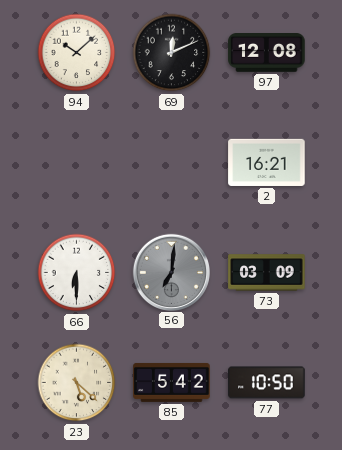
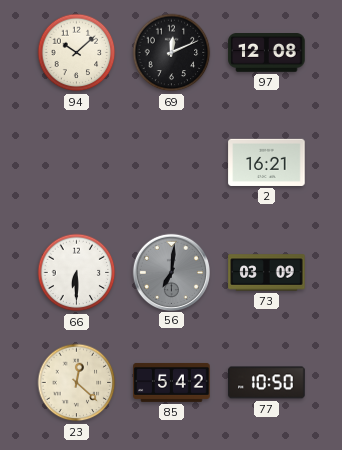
23: 5:22 -> 12:22 (77, 383)
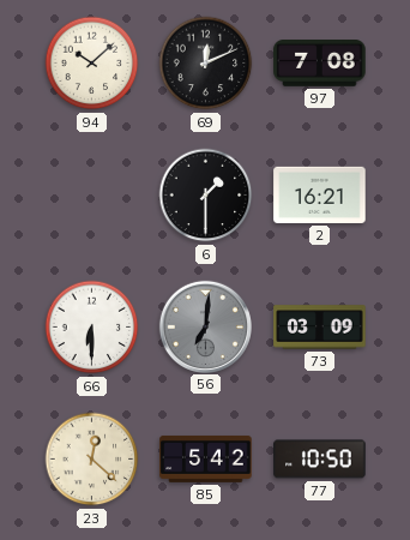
97: 12:08 -> 7:08 (320, 64)
6: none -> 1:30 (206, 196)
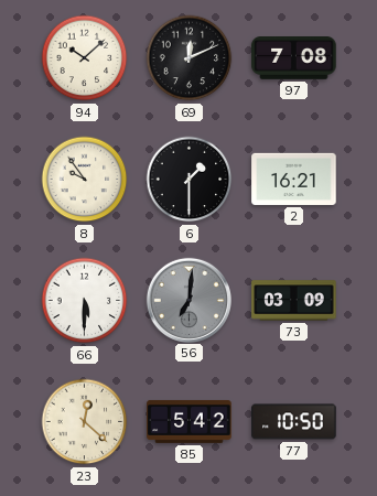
8: none -> 9:54 (85, 180)
66: 6:30 -> 5:30 (85, 301)
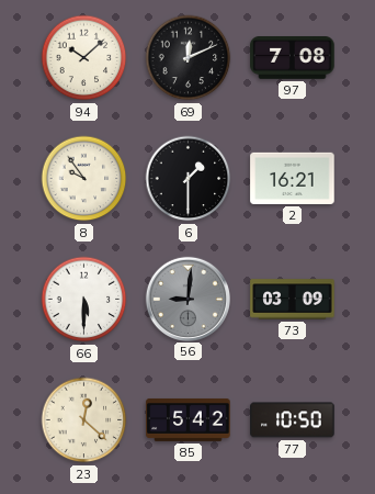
56: 7:01 -> 9:01 (187, 299)
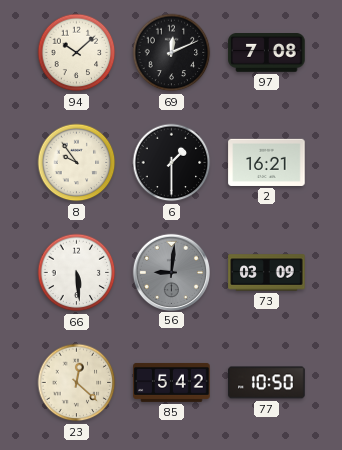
66: 5:30 -> 5:29 (77, 273)
